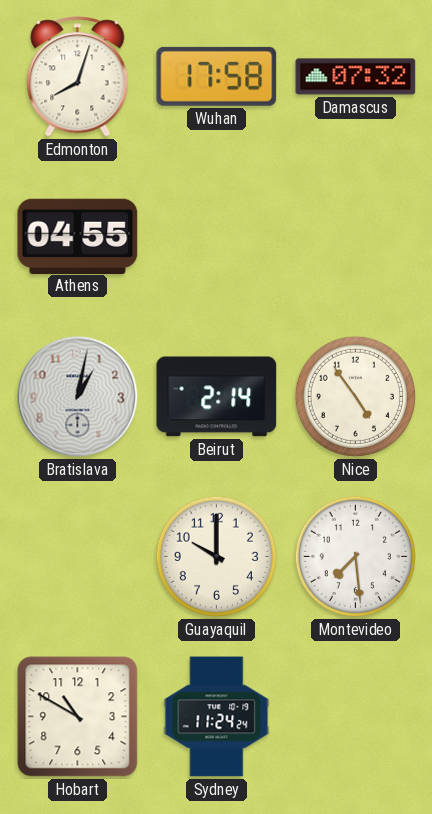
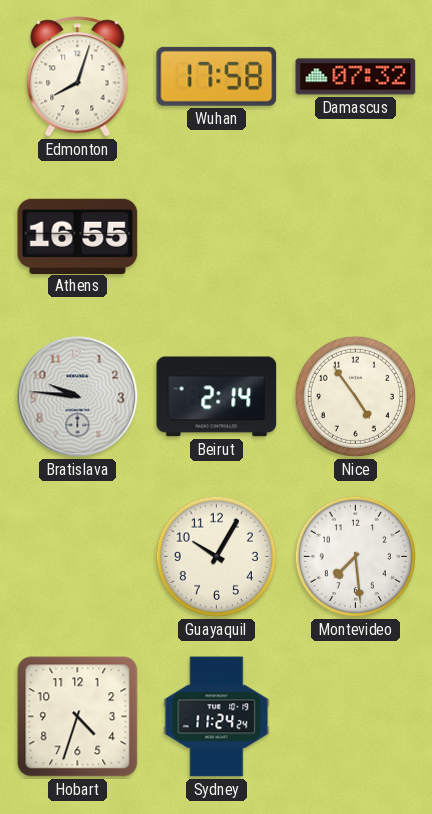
Athens: 04:55 -> 16:55 (78, 236)
Bratislava: 1:02 -> 9:46 (78, 397)
Guayaquil: 10:00 -> 10:05 (216, 556)
Hobart: 10:50 -> 4:33 (78, 717)
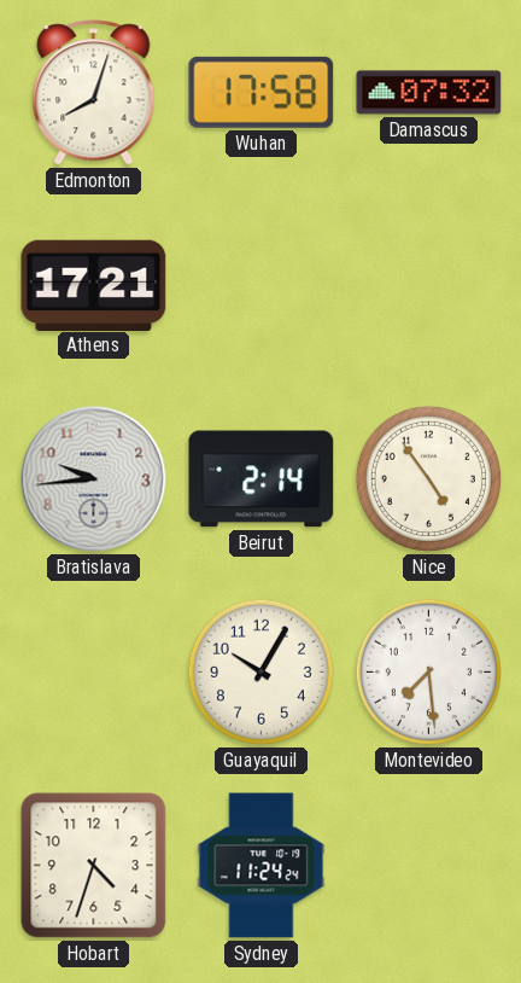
Athens: 16:55 -> 17:21 (94, 285)
Bratislava: 9:46 -> 9:44 (94, 479)
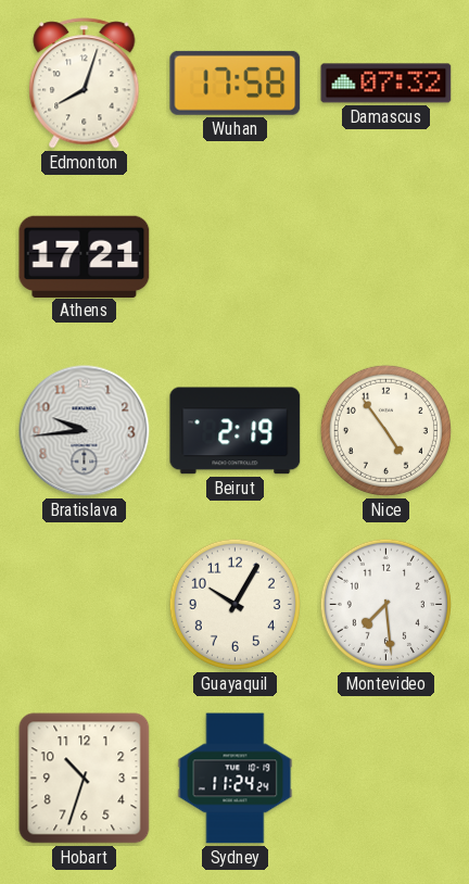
Beirut: 2:14 -> 2:19 (236, 431)
Hobart: 4:33 -> 10:33 (85, 779)
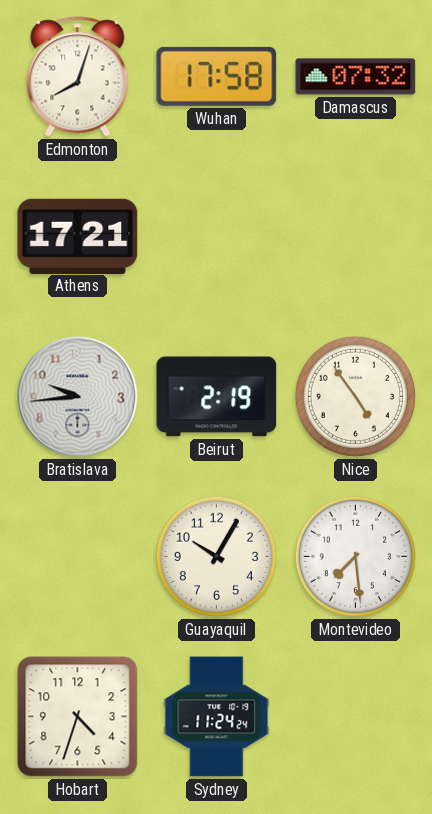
Hobart: 10:33 -> 4:33 (78, 717)
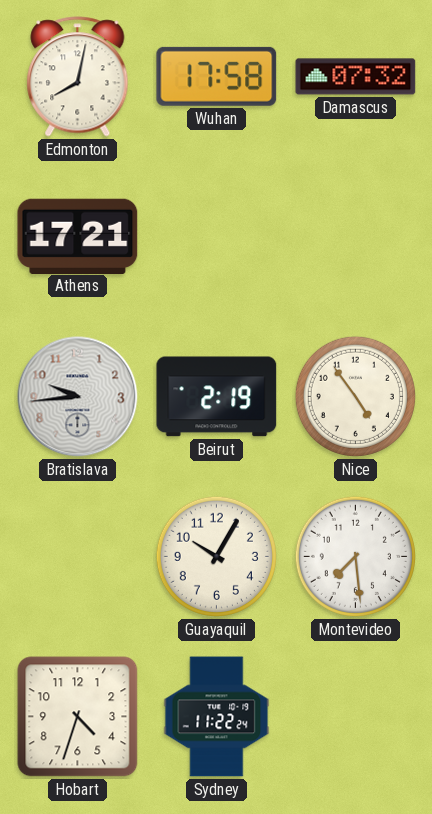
Edmonton: 8:03 -> 8:02 (78, 77)
Sydney: 11:24 -> 11:22 (217, 717)
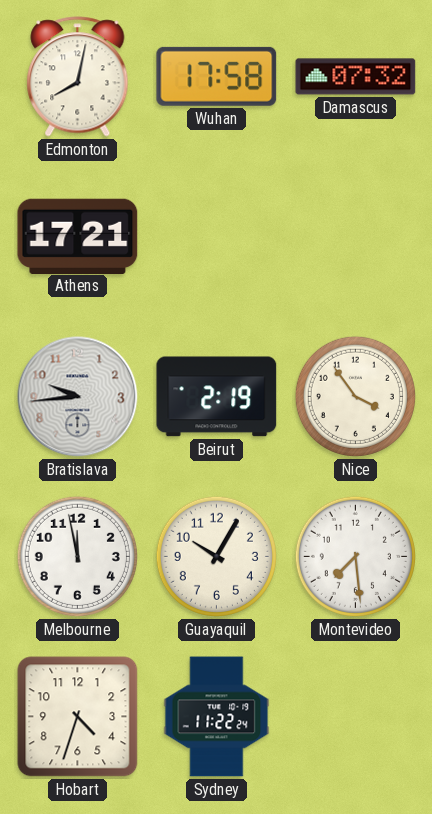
Nice: 4:54 -> 3:54 (355, 396)
Melbourne: none -> 11:58 (77, 556)
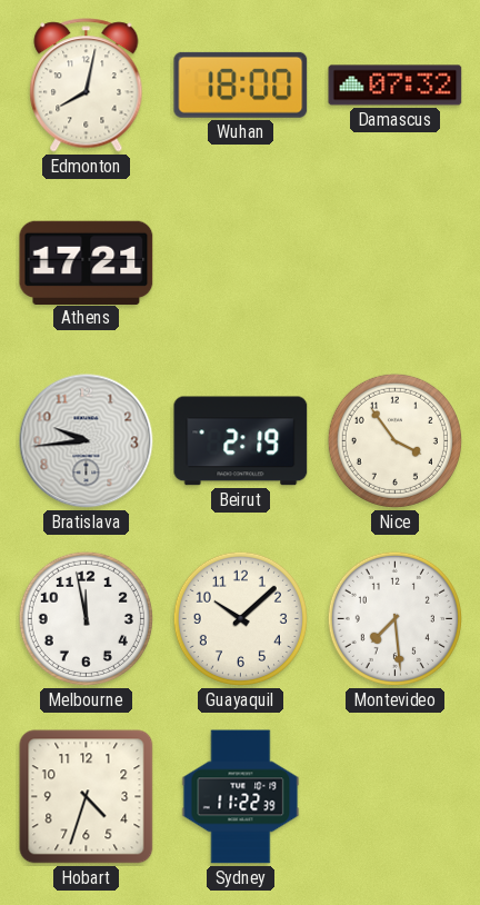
Wuhan: 17:58 -> 18:00 (241, 84)
Guayaquil: 10:05 -> 10:08 (240, 618)
Sydney: 11:22:24 -> 11:22:39 (241, 797)
